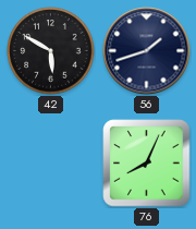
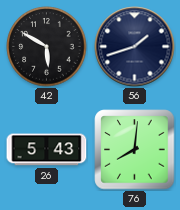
26: none -> 5:43 (47, 150)
76: 8:04 -> 8:01 (135, 150)
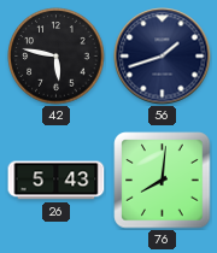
42: 5:50 -> 5:47 (57, 57)
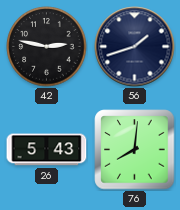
42: 5:47 -> 2:47 (47, 47)
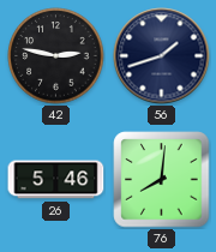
26: 5:43 -> 5:46 (56, 180)
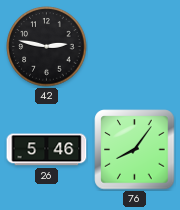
56: 1:42 -> none (162, 56)
76: 8:01 -> 8:06 (135, 150)
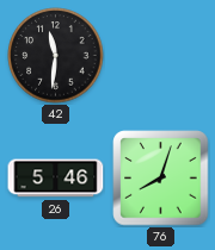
42: 2:47 -> 11:31 (56, 56)
76: 8:06 -> 8:03 (161, 179)
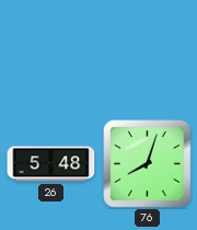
42: 11:31 -> none (56, 56)
26: 5:46 -> 5:48 (51, 164)
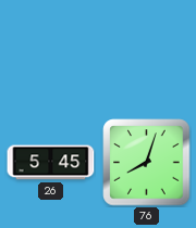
26: 5:48 -> 5:45 (51, 163)
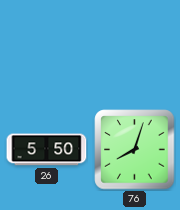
26: 5:45 -> 5:50 (47, 150)
